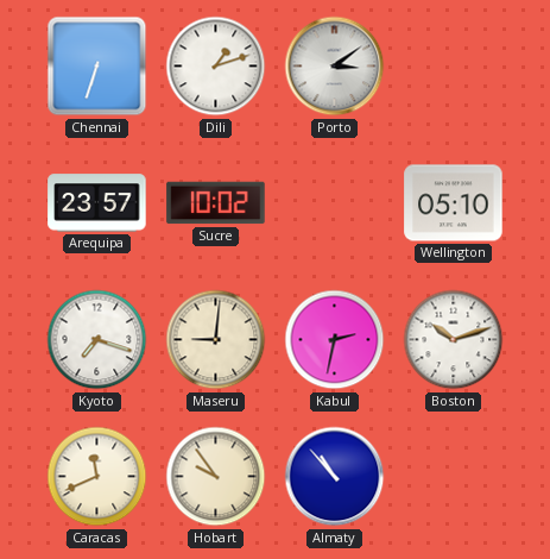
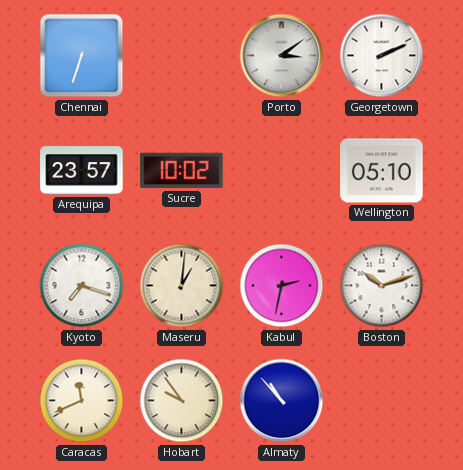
Dili: 1:12 -> none (216, 67)
Georgetown: none -> 2:11 (382, 56)
Maseru: 9:01 -> 1:01 (182, 286)
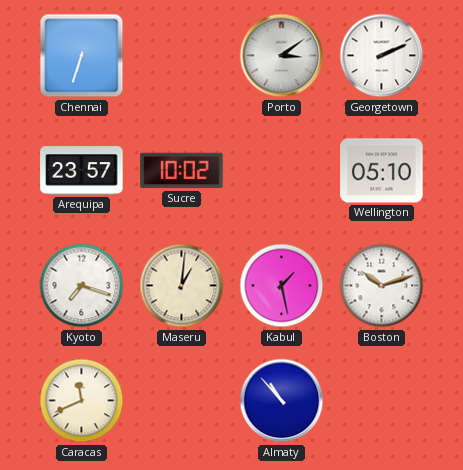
Kabul: 2:32 -> 1:28 (282, 286)
Hobart: 9:54 -> none (182, 401)
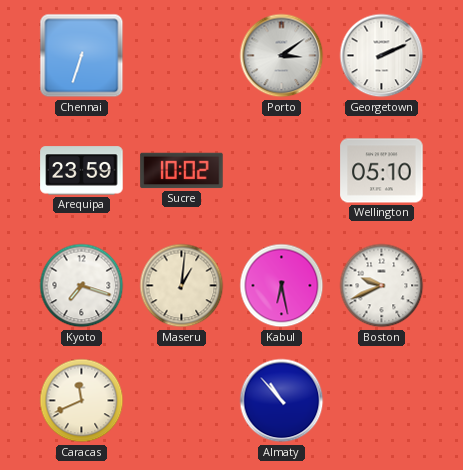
Arequipa: 23:57 -> 23:59 (82, 171)
Kabul: 1:28 -> 6:28 (282, 286)
Boston: 10:12 -> 9:41 (382, 286)
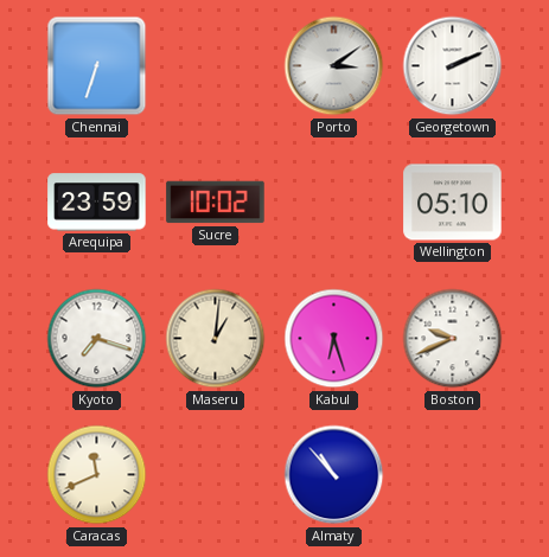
Kabul: 6:28 -> 6:27 (334, 339)
